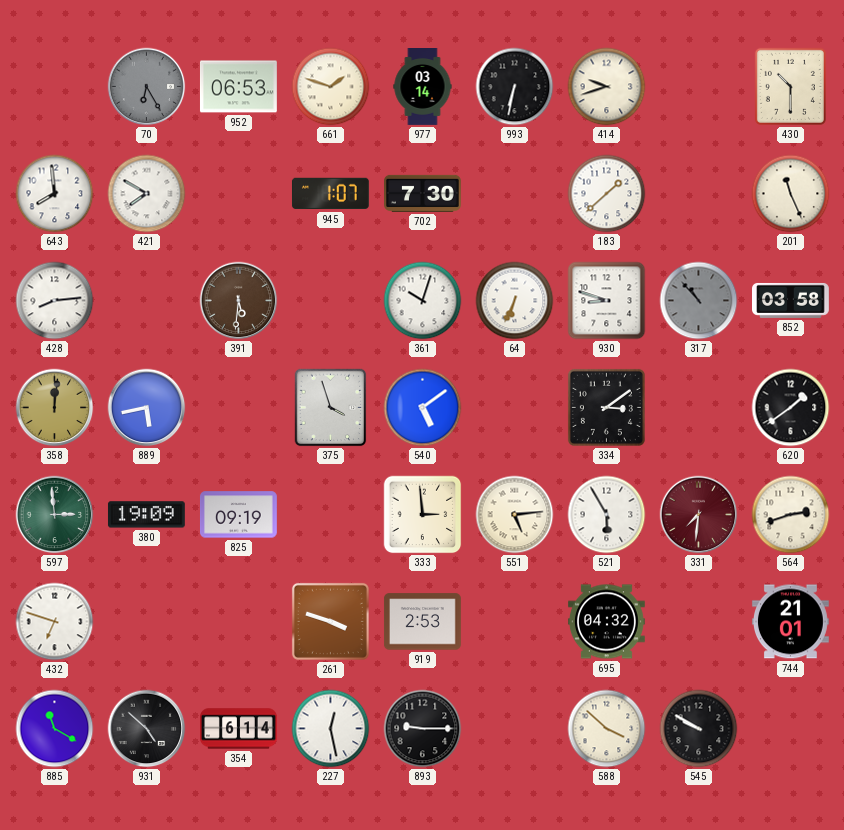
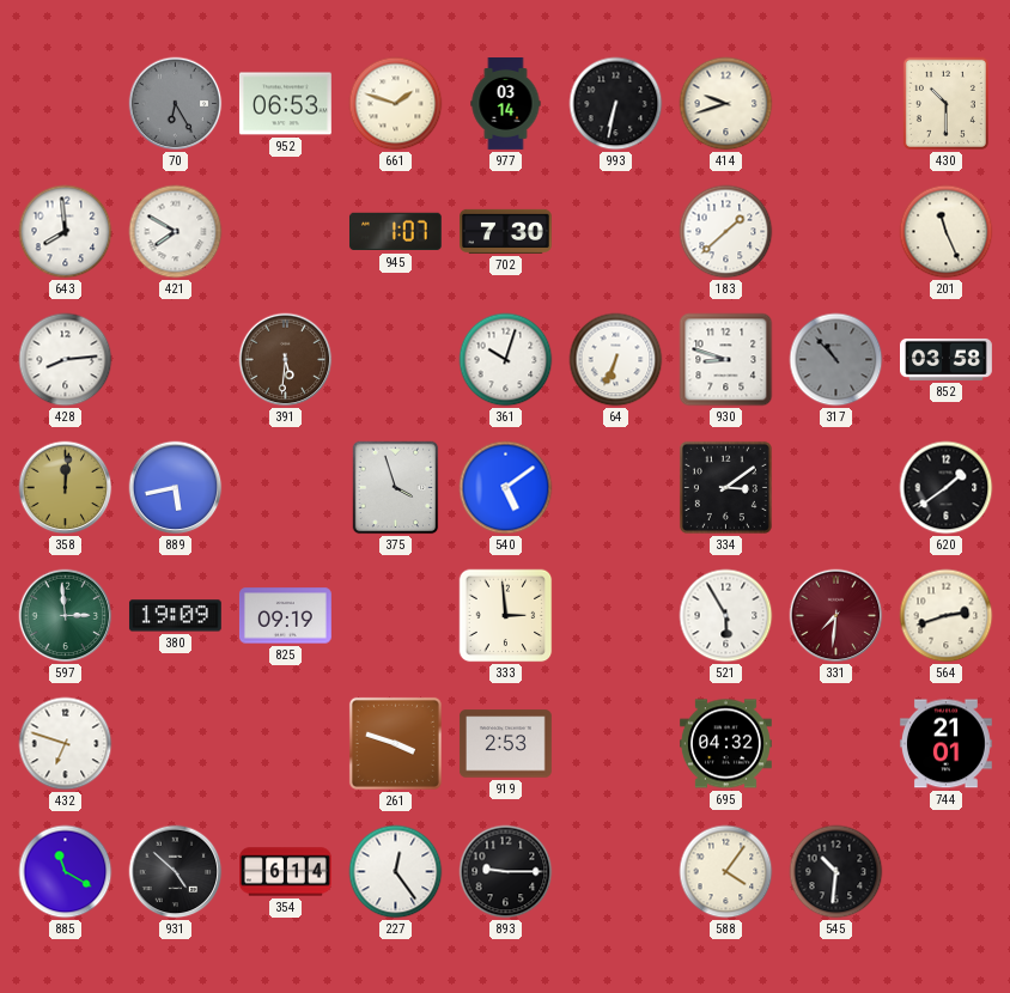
551: 5:14 -> none (515, 515)
227: 12:28 -> 12:24 (396, 872)
588: 3:52 -> 4:06 (726, 872)
545: 9:50 -> 10:31 (836, 872)
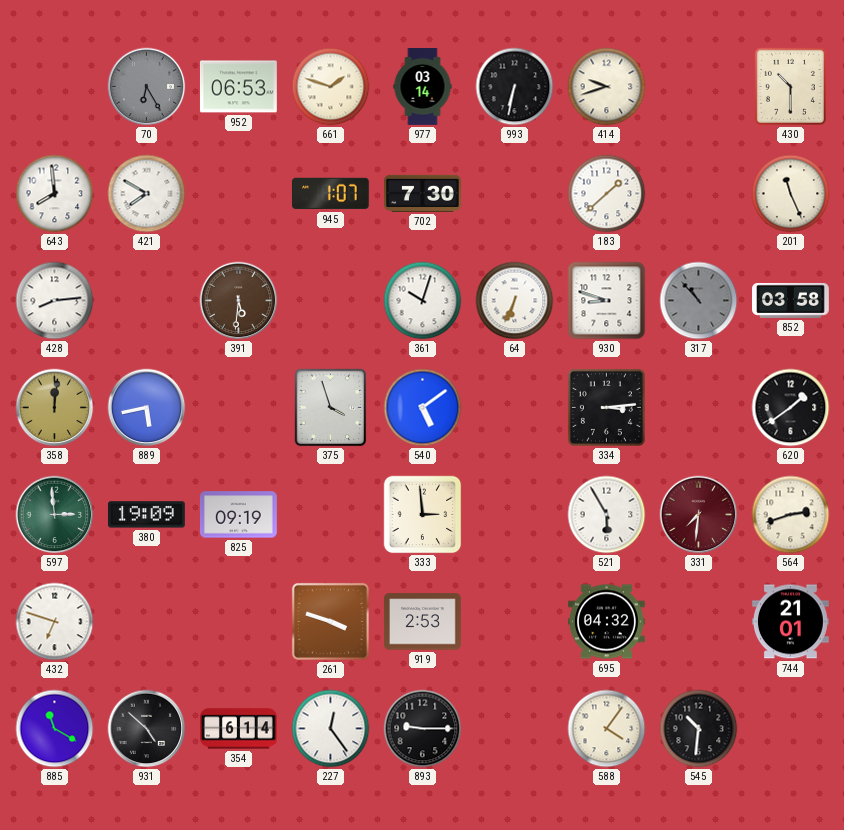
334: 3:09 -> 3:14 (606, 407)
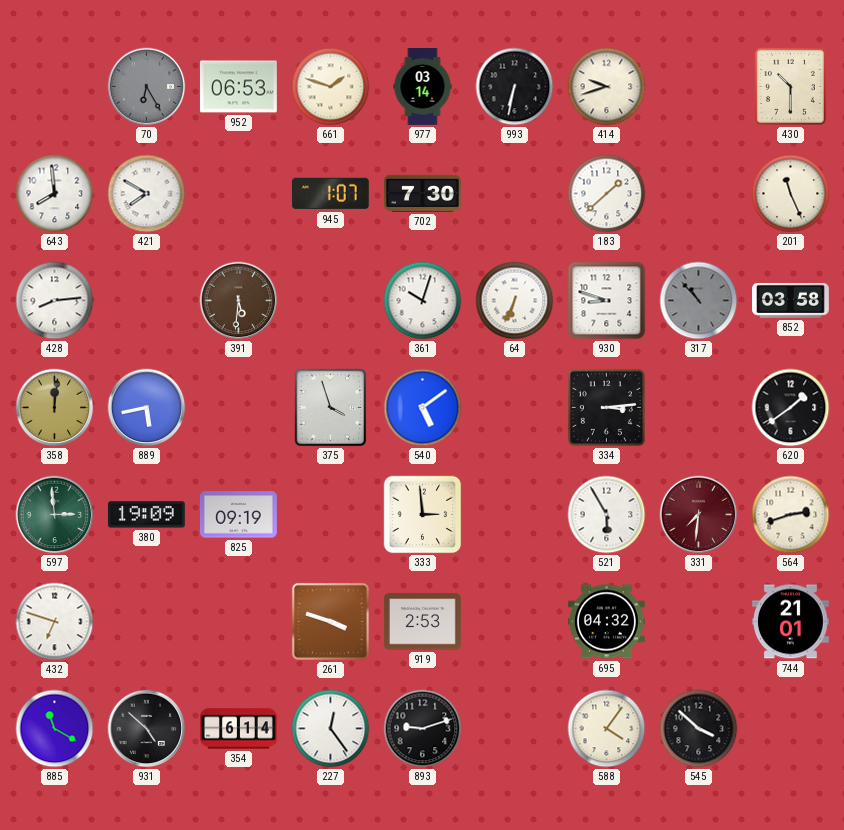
893: 9:15 -> 9:12 (423, 729)
545: 10:31 -> 3:52 (699, 729)
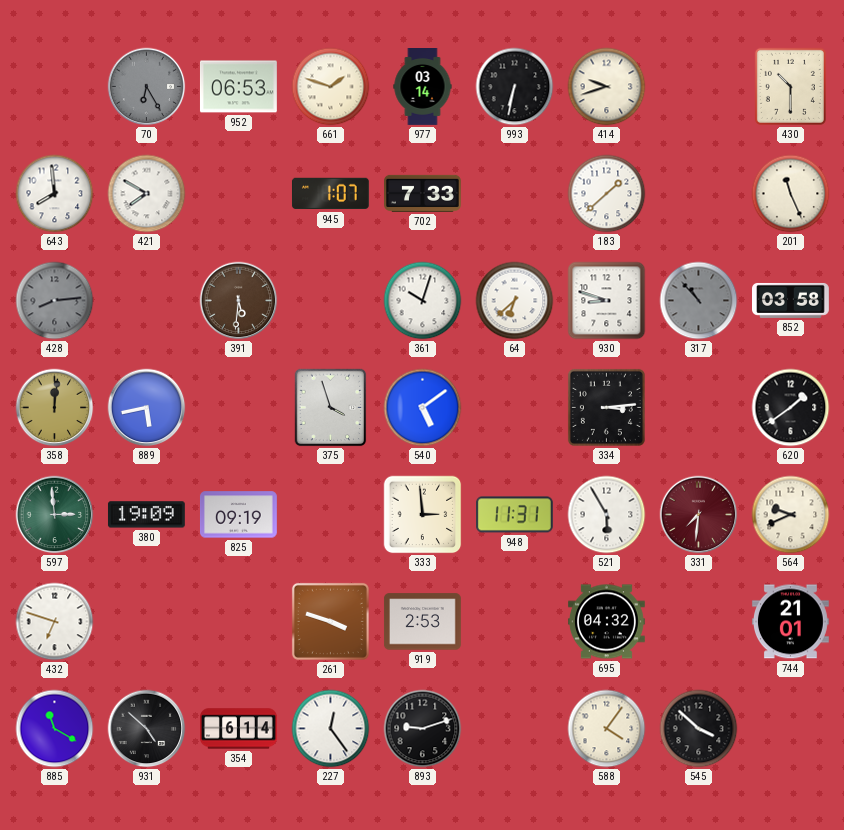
702: 7:30 -> 7:33 (423, 193)
428 dial: white -> grey (55, 301)
64: 6:34 -> 6:38 (515, 301)
948: none -> 11:31 (515, 515)
564: 2:42 -> 9:41 (791, 515)
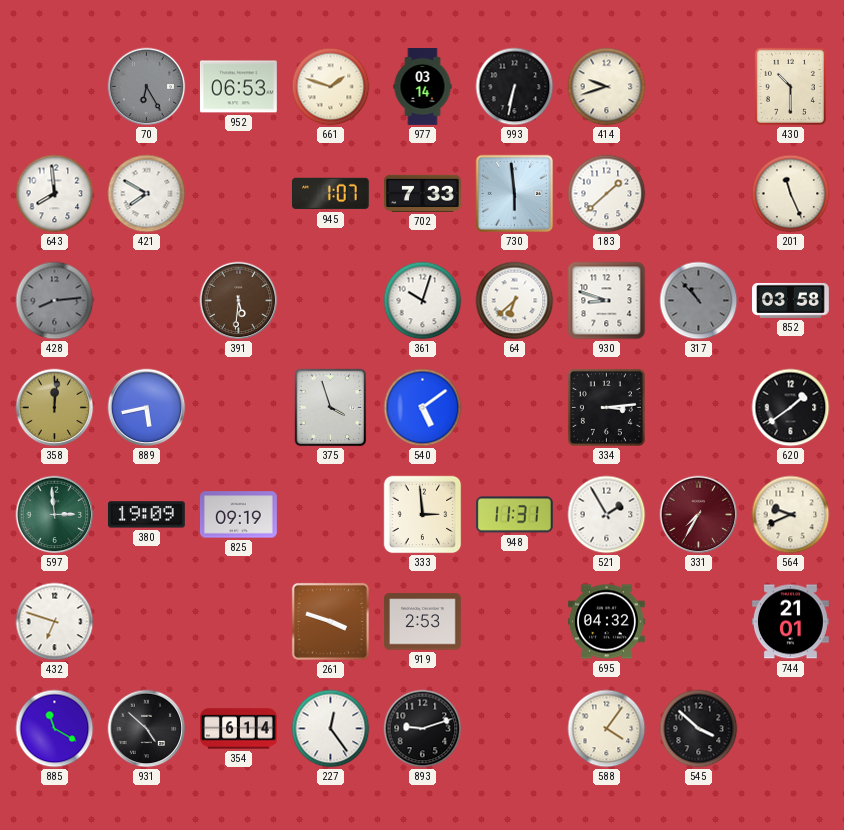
730: none -> 5:59 (514, 193)
521: 5:55 -> 1:55 (607, 515)
331: 7:31 -> 7:35 (699, 515)
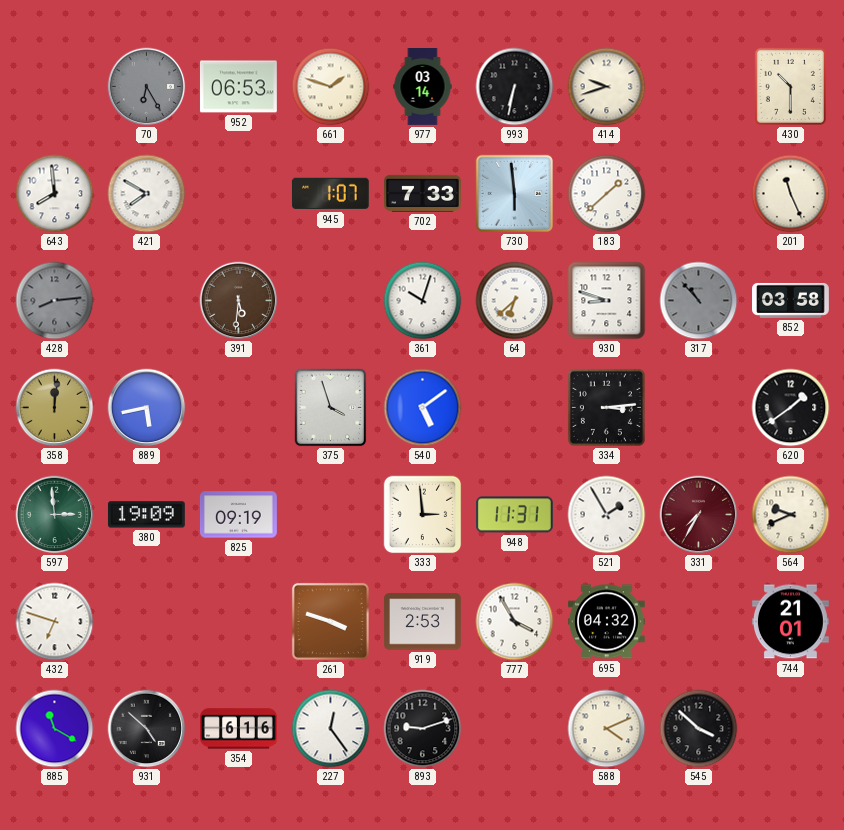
777: none -> 3:55 (515, 622)
354: 6:14 -> 6:16 (239, 729)
588: 4:06 -> 4:11 (607, 729)
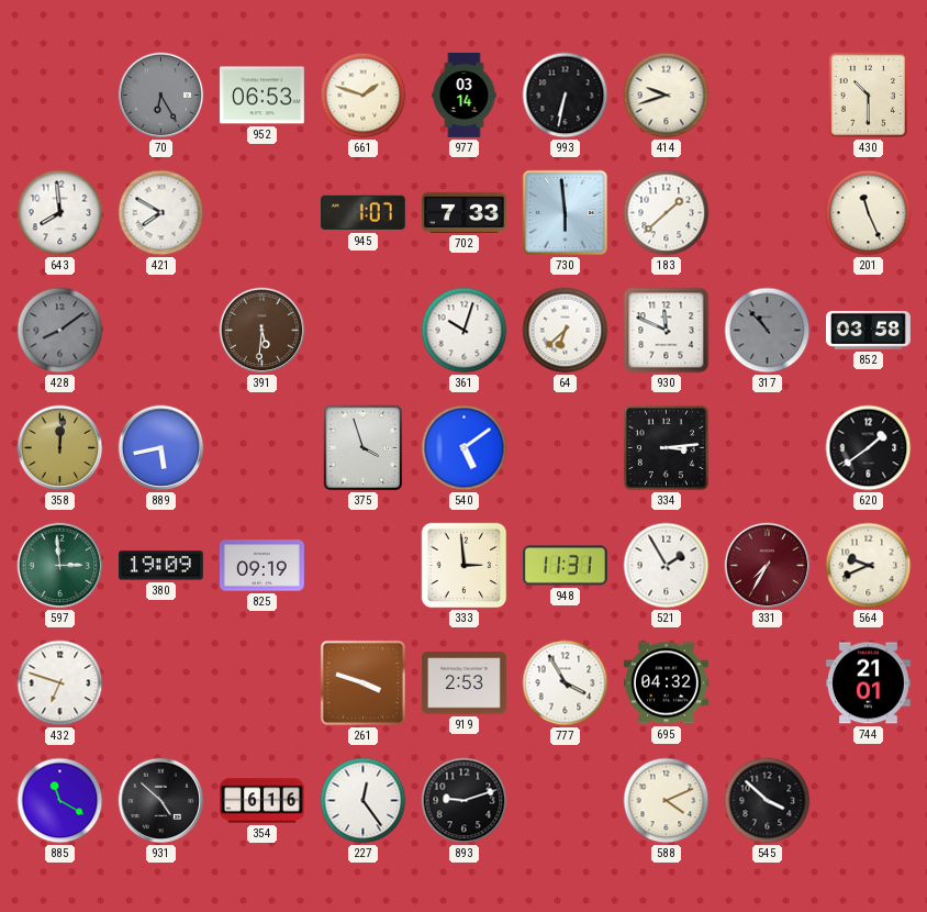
428: 8:14 -> 8:09 (60, 331)
930: 8:48 -> 11:49 (667, 331)
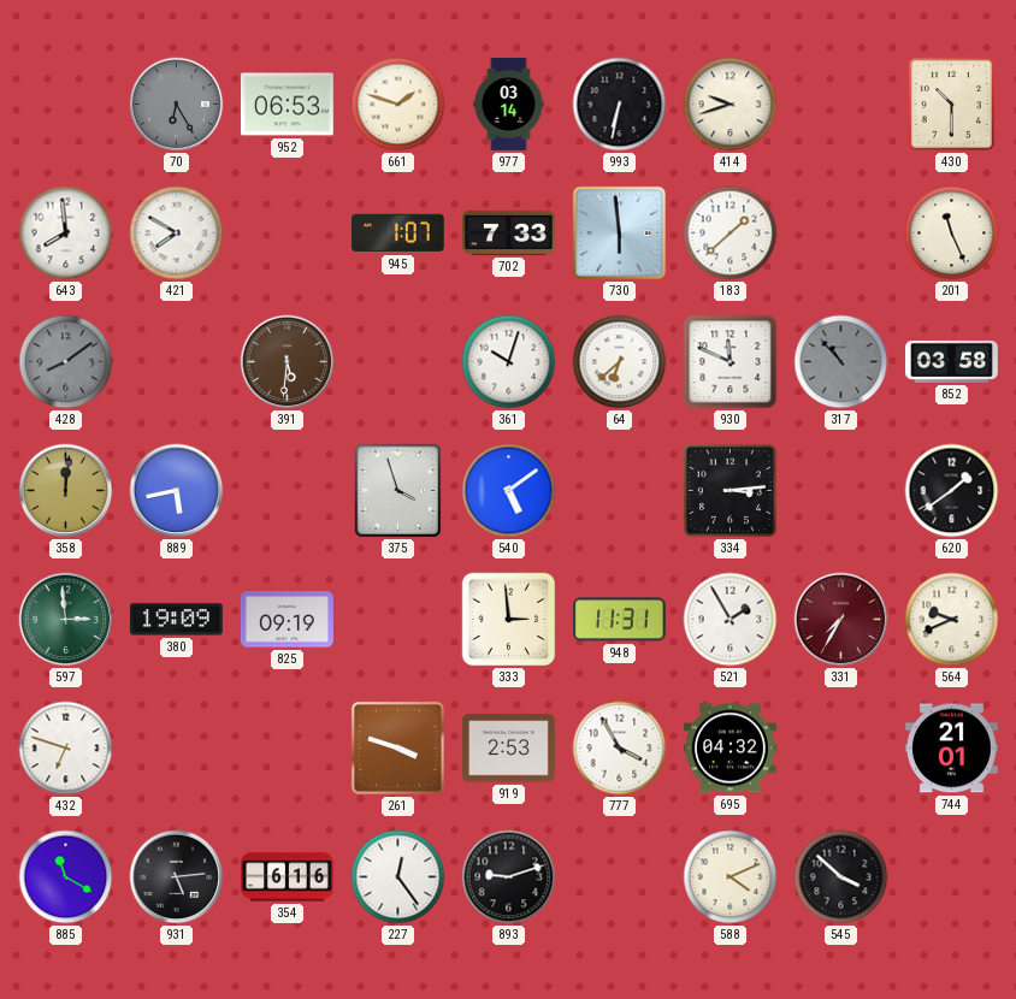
931: 4:52 -> 5:14 (177, 877)
